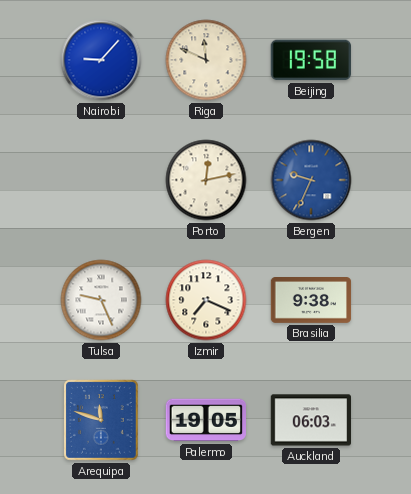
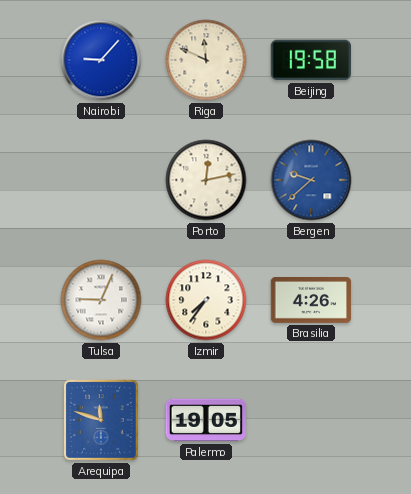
Bergen: 9:34 -> 9:38 (311, 180)
Tulsa: 9:26 -> 9:04 (101, 300)
Izmir: 7:19 -> 7:36 (206, 300)
Brasilia: 9:38 -> 4:26 (311, 301)
Auckland: 06:03 -> none (310, 420)
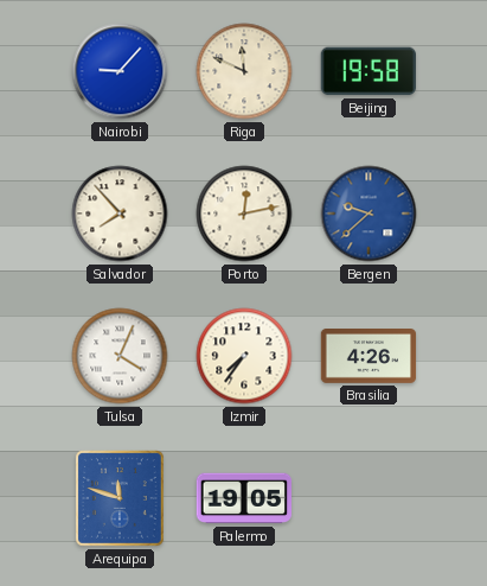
Salvador: none -> 7:53 (120, 214)
Tulsa: 9:04 -> 4:04 (120, 356)
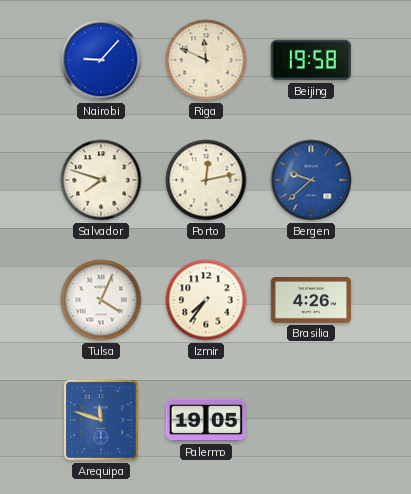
Salvador: 7:53 -> 7:48 (101, 180)
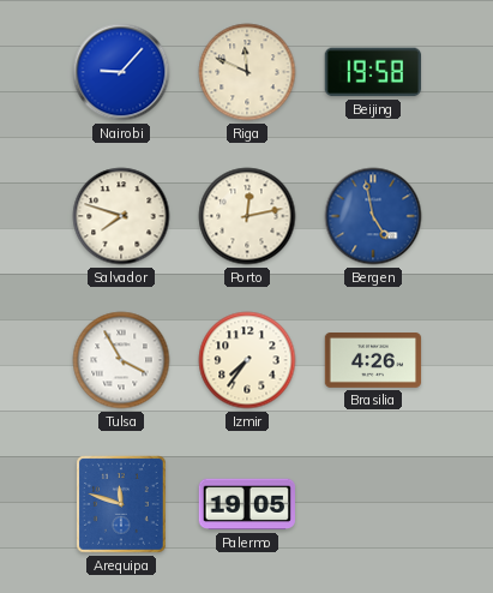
Bergen: 9:38 -> 4:58 (373, 216)
Tulsa: 4:04 -> 3:55 (121, 360)
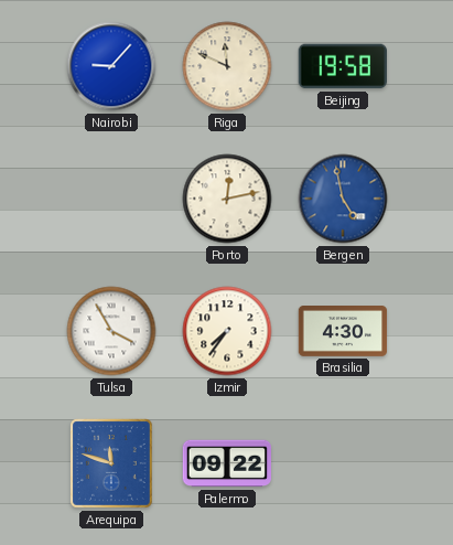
Salvador: 7:48 -> none (121, 216)
Brasilia: 4:26 -> 4:30 (343, 332)
Palermo: 19:05 -> 09:22 (226, 463)
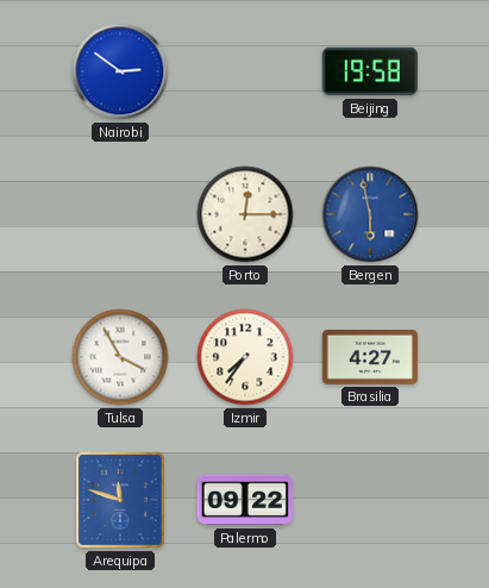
Nairobi: 9:07 -> 2:51 (120, 71)
Riga: 11:49 -> none (227, 66)
Porto: 12:13 -> 12:15 (245, 214)
Bergen: 4:58 -> 5:58 (370, 214)
Brasilia: 4:30 -> 4:27 (370, 358)
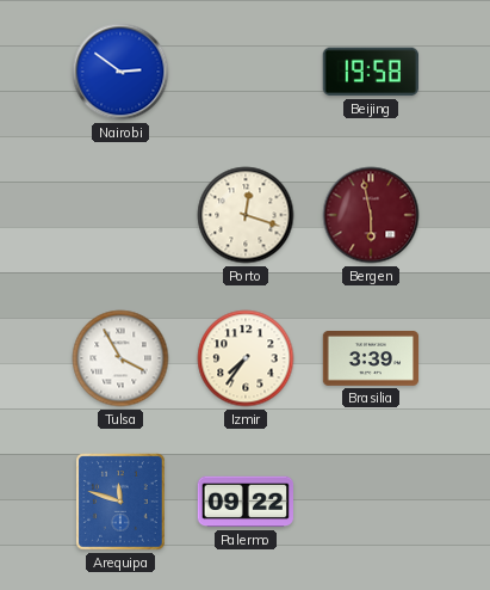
Porto: 12:15 -> 12:18 (246, 215)
Bergen dial: blue -> burgundy (371, 215)
Brasilia: 4:27 -> 3:39 (371, 359)
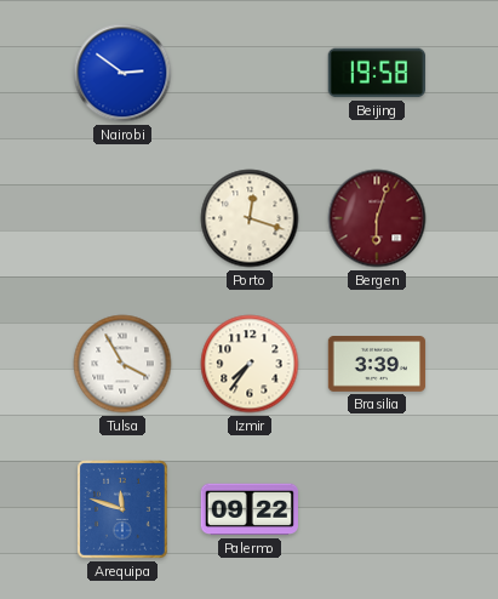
Bergen: 5:58 -> 6:03 (377, 218)
